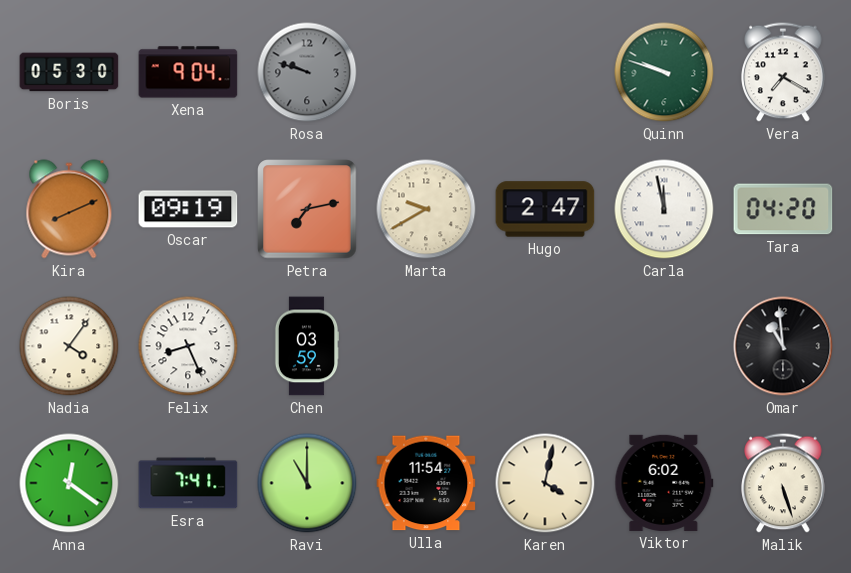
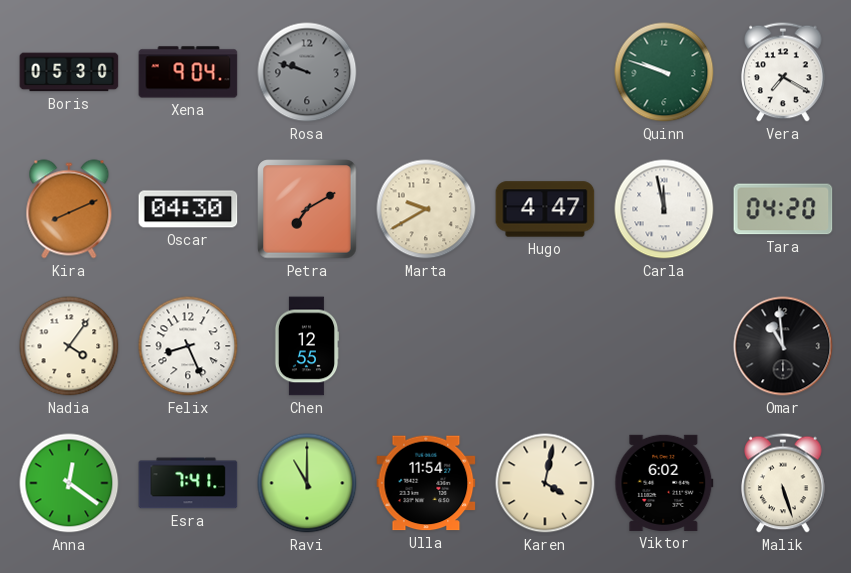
Oscar: 09:19 -> 04:30 (188, 209)
Petra: 7:13 -> 7:10 (307, 209)
Hugo: 2:47 -> 4:47 (545, 209)
Chen: 03:59 -> 12:55 (307, 346)
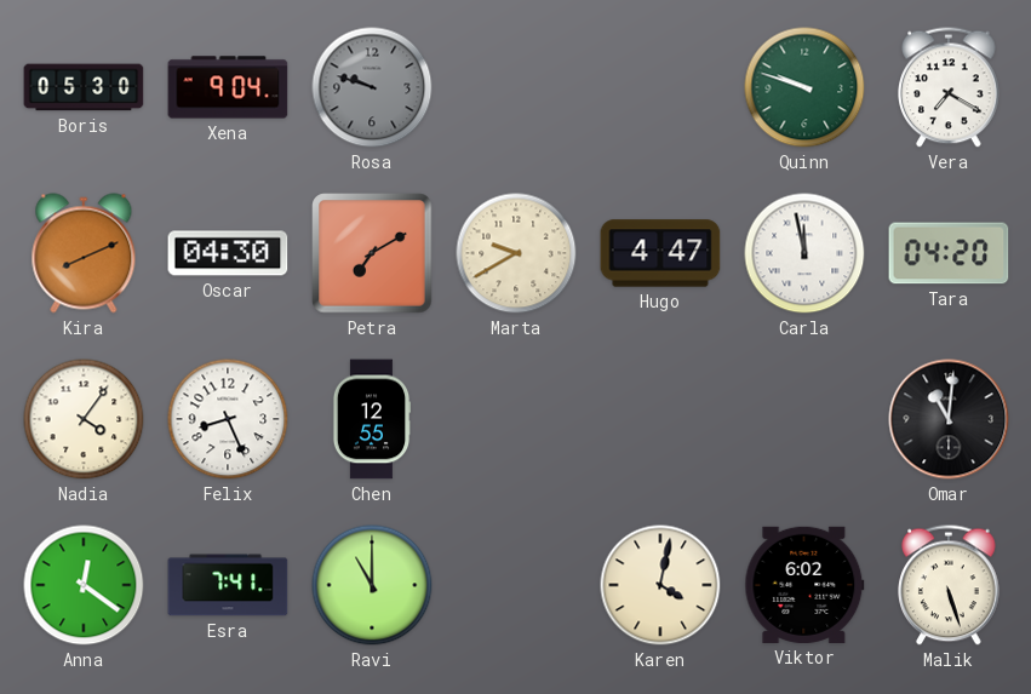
Omar: 10:59 -> 11:01 (949, 419)
Ulla: 11:54 -> none (426, 483)
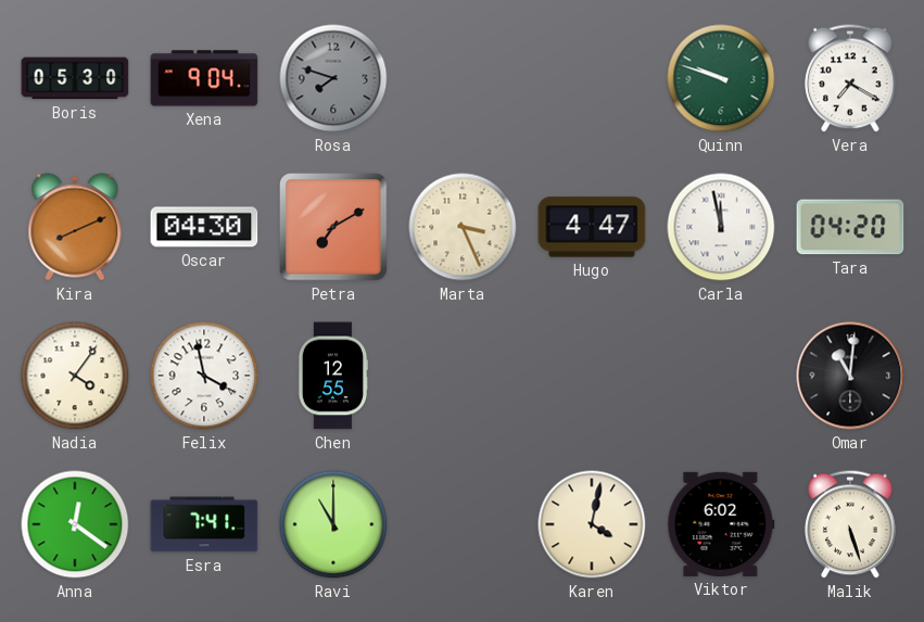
Rosa: 9:48 -> 7:48 (333, 78)
Marta: 9:40 -> 3:26 (463, 227)
Felix: 8:26 -> 3:58 (204, 376)
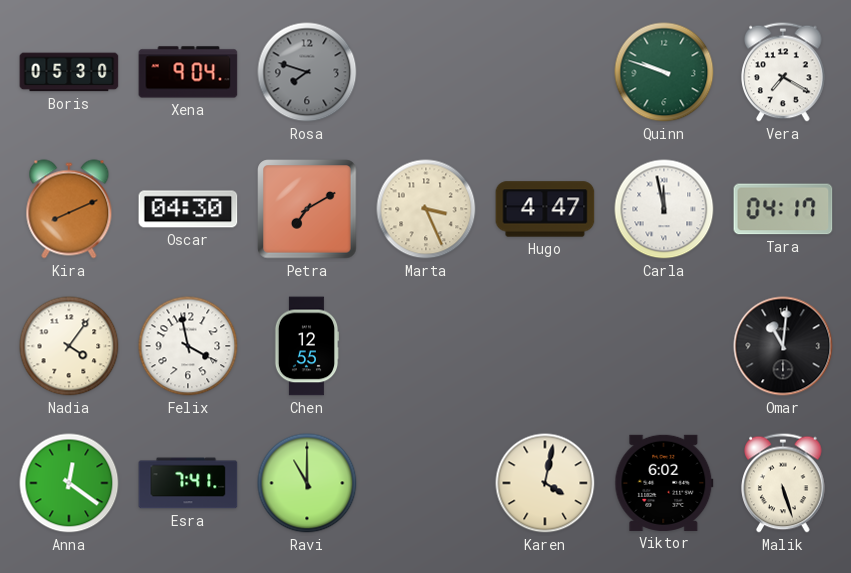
Tara: 04:20 -> 04:17 (783, 209)
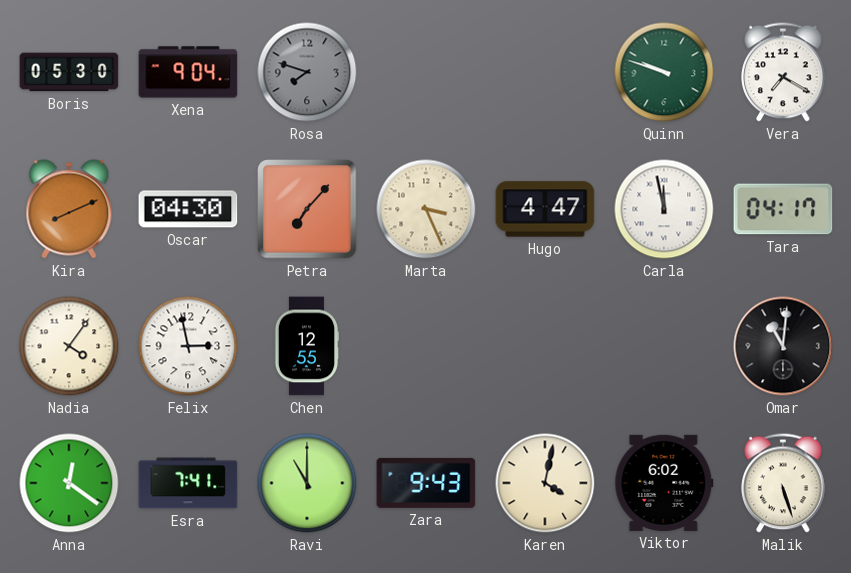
Petra: 7:10 -> 7:07 (307, 209)
Felix: 3:58 -> 2:58 (188, 346)
Zara: none -> 9:43 (426, 483)
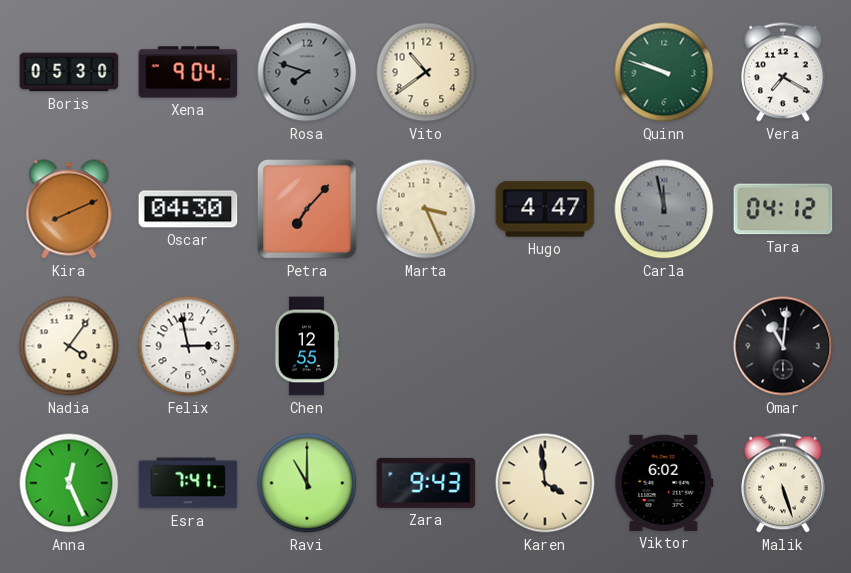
Vito: none -> 10:39 (426, 72)
Carla dial: white -> grey (664, 209)
Tara: 04:17 -> 04:12 (783, 209)
Anna: 12:21 -> 12:26 (69, 483)
Karen: 4:02 -> 3:59 (545, 483)
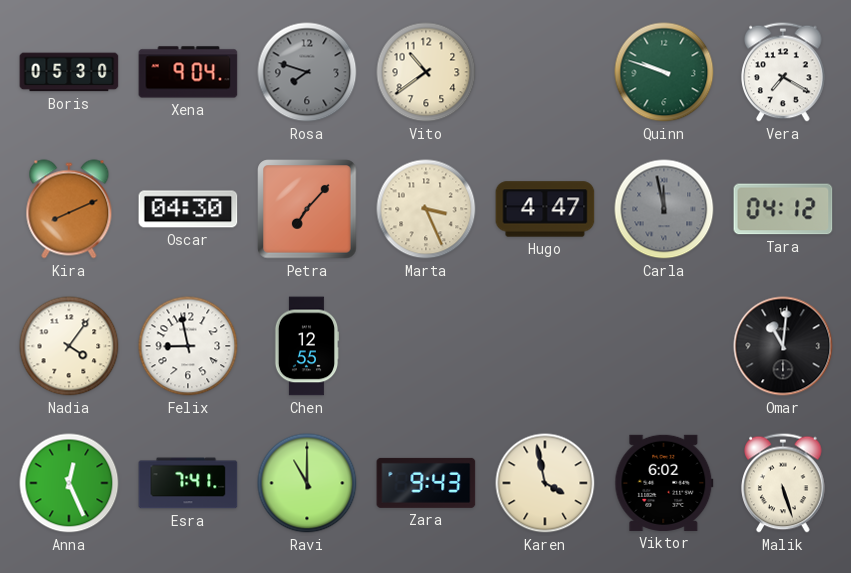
Felix: 2:58 -> 8:58 (188, 346)
Karen: 3:59 -> 3:58 (545, 483)
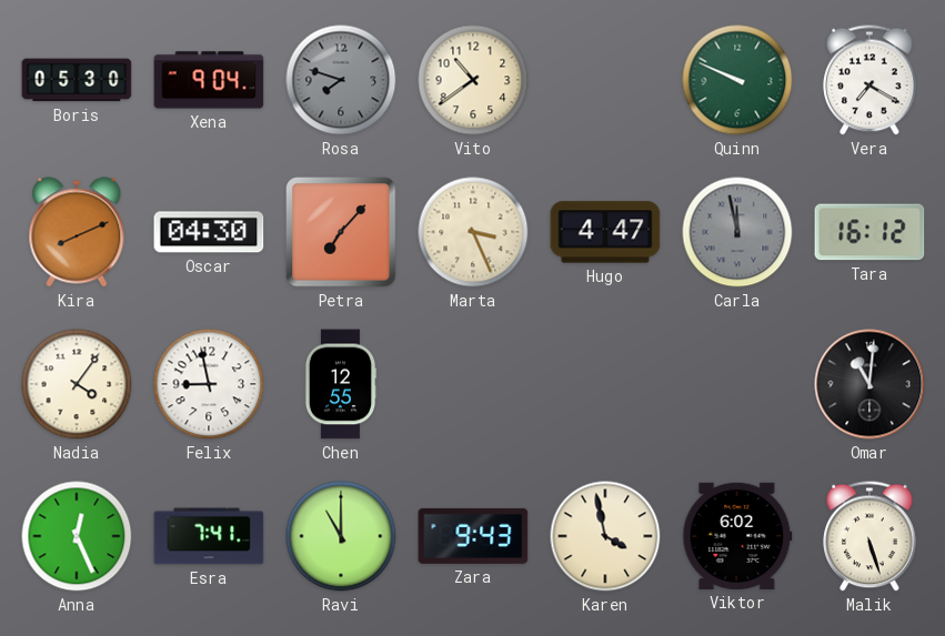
Quinn: 9:48 -> 9:49 (737, 80)
Tara: 04:12 -> 16:12 (869, 232)
